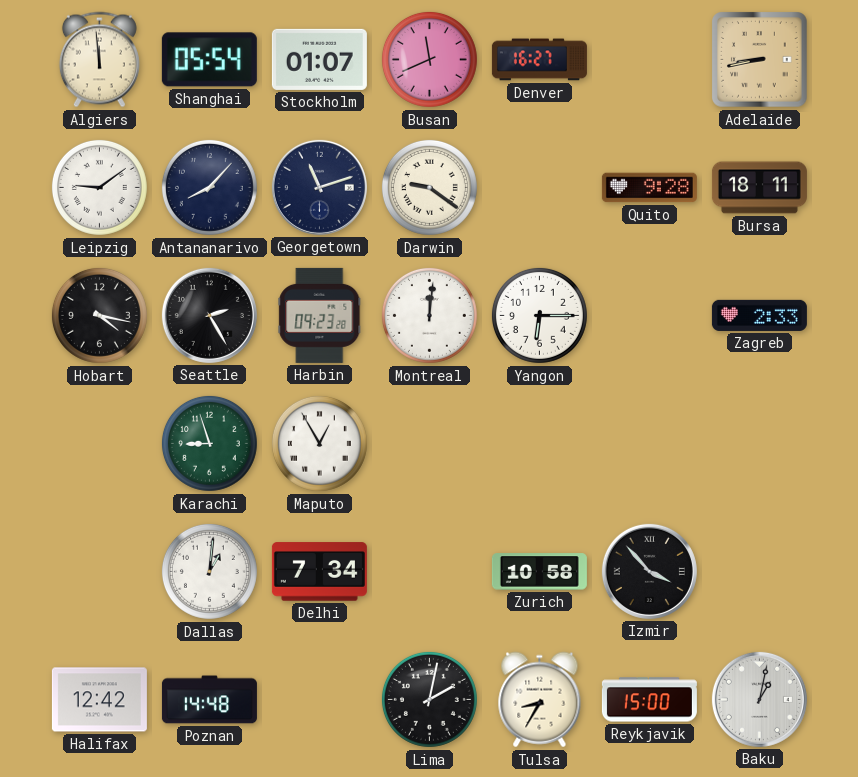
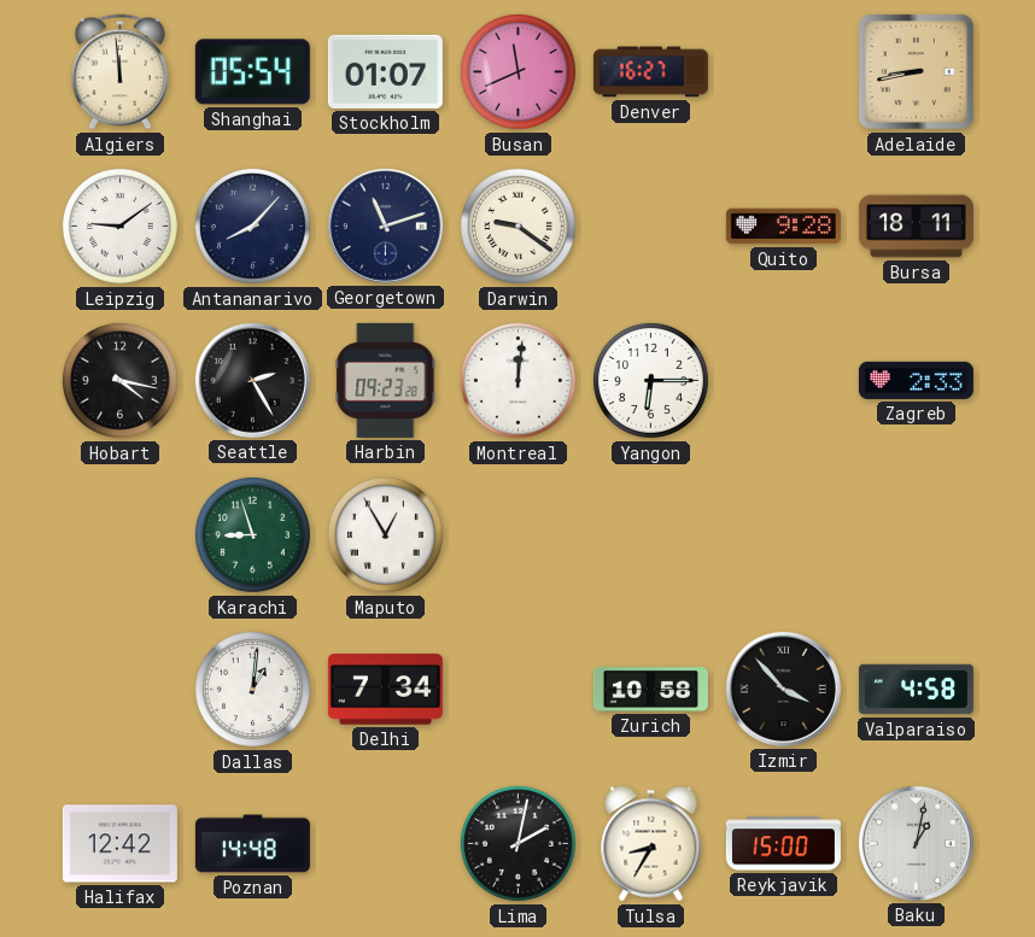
Valparaiso: none -> 4:58 (916, 690)
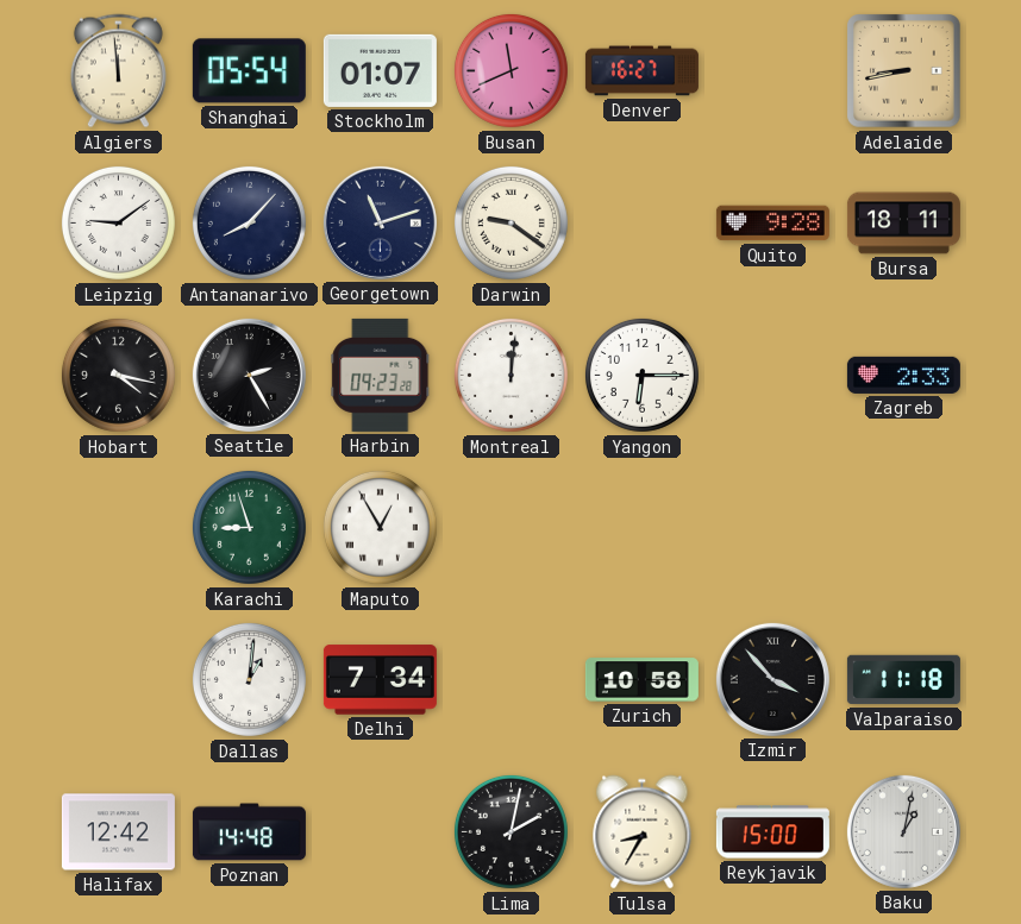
Valparaiso: 4:58 -> 11:18 (903, 680)
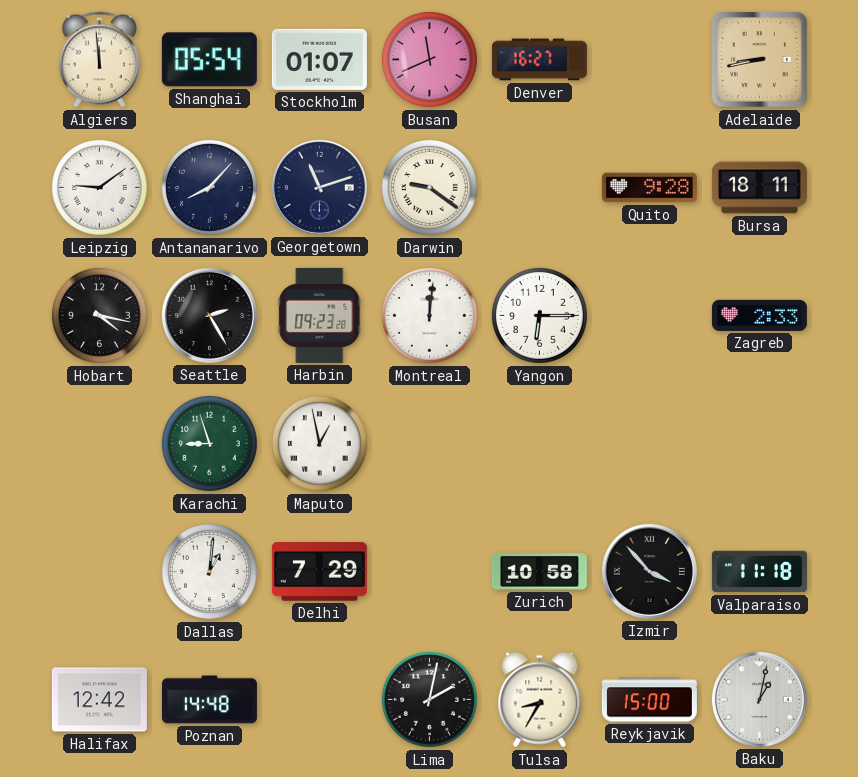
Maputo: 12:55 -> 12:58 (319, 443)
Delhi: 7:34 -> 7:29 (319, 572)
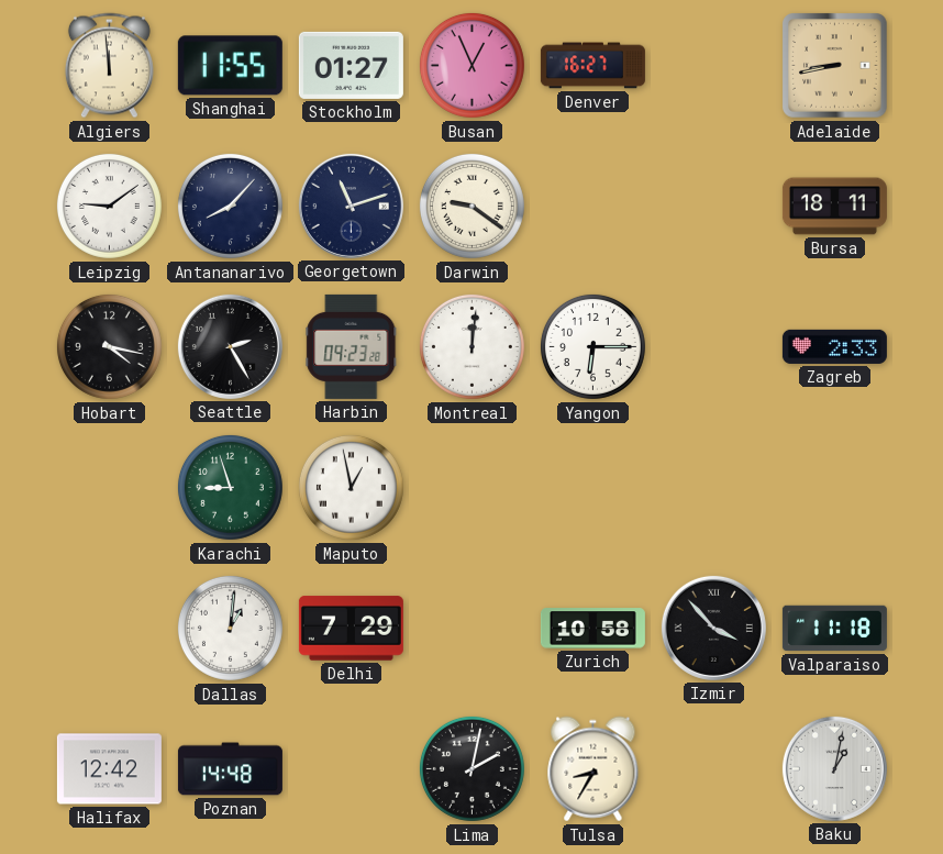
Shanghai: 05:54 -> 11:55 (230, 66)
Stockholm: 01:07 -> 01:27 (351, 65)
Busan: 11:41 -> 12:56 (471, 65)
Quito: 9:28 -> none (649, 188)
Reykjavik: 15:00 -> none (649, 700)
